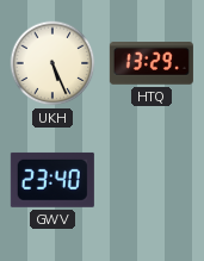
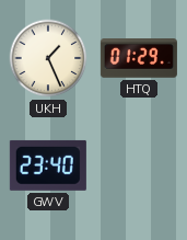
UKH: 5:26 -> 1:26 (48, 58)
HTQ: 13:29 -> 01:29 (139, 58)
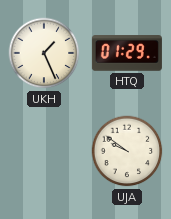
GWV: 23:40 -> none (48, 165)
UJA: none -> 9:51 (127, 151)
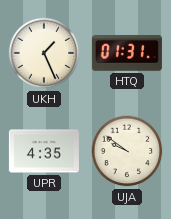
HTQ: 01:29 -> 01:31 (127, 53)
UPR: none -> 4:35 (44, 151)
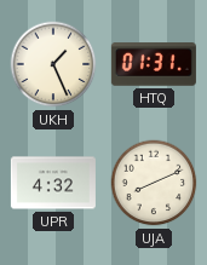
UPR: 4:35 -> 4:32 (53, 183)
UJA: 9:51 -> 8:11 (154, 183)
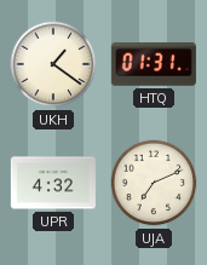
UKH: 1:26 -> 1:21 (53, 64)
UJA: 8:11 -> 7:11 (154, 183)
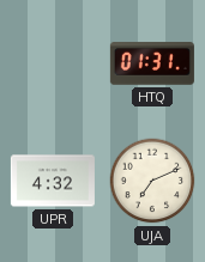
UKH: 1:21 -> none (53, 64)
